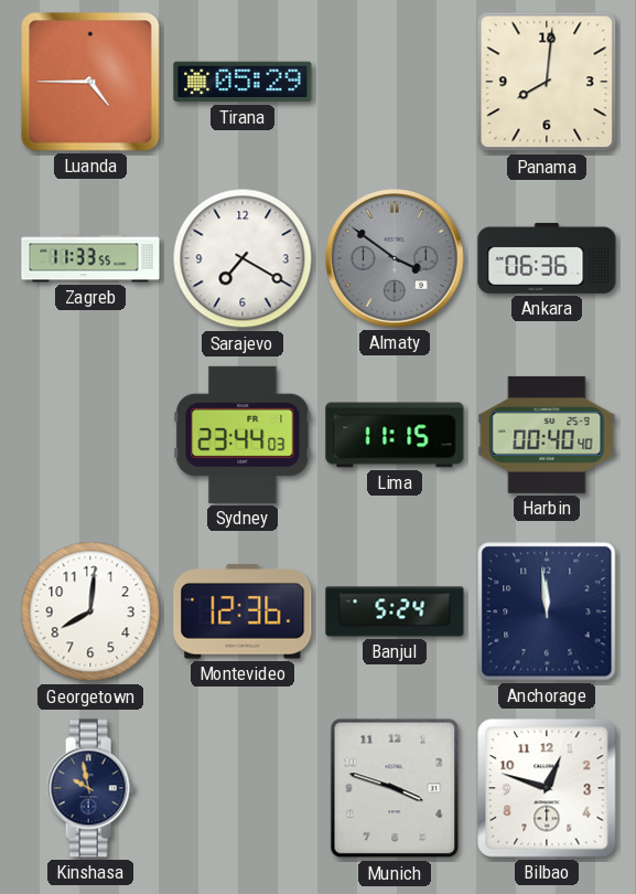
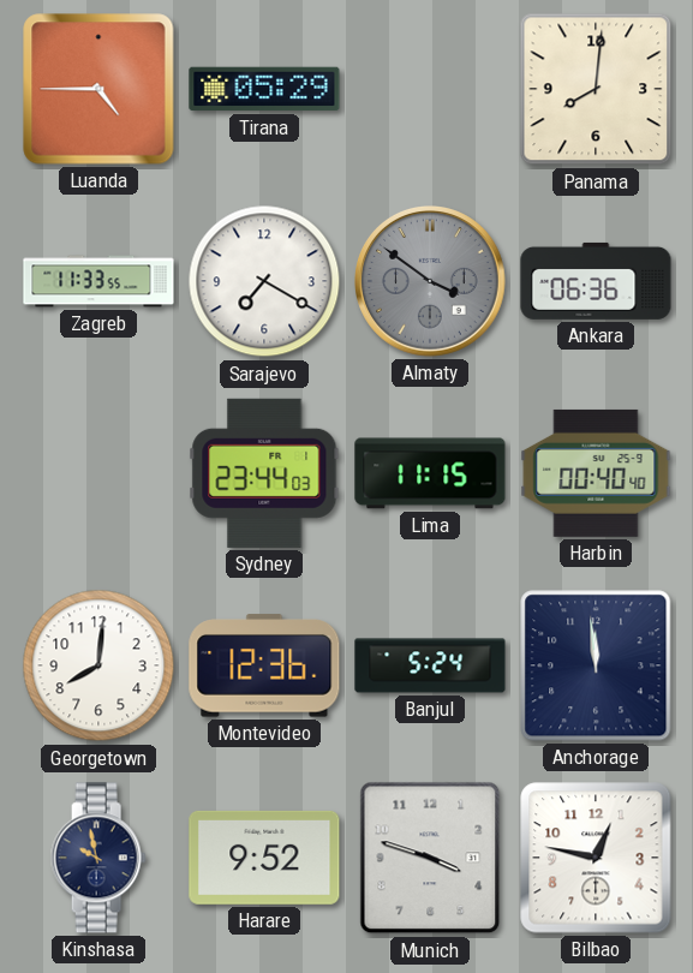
Harare: none -> 9:52 (264, 858)
Bilbao: 12:48 -> 12:47 (596, 858)
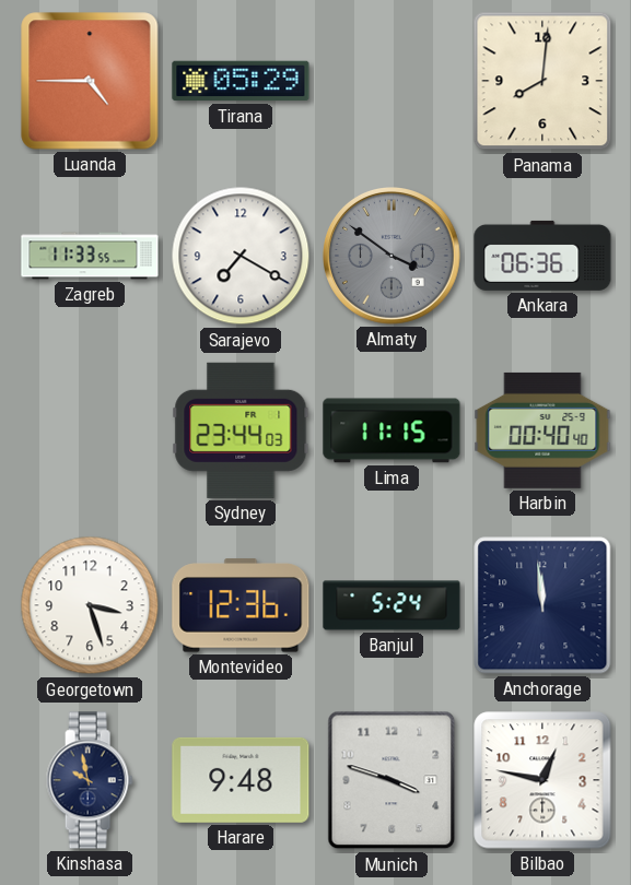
Georgetown: 8:01 -> 3:27 (90, 605)
Harare: 9:52 -> 9:48 (241, 780)
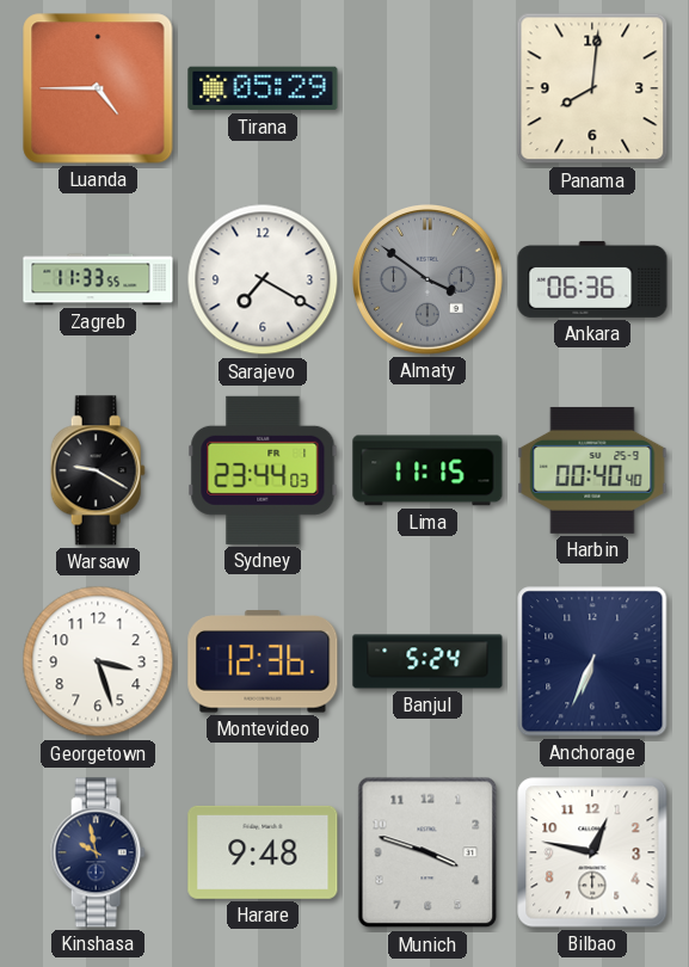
Warsaw: none -> 9:20 (98, 470)
Anchorage: 11:59 -> 6:34 (592, 661)
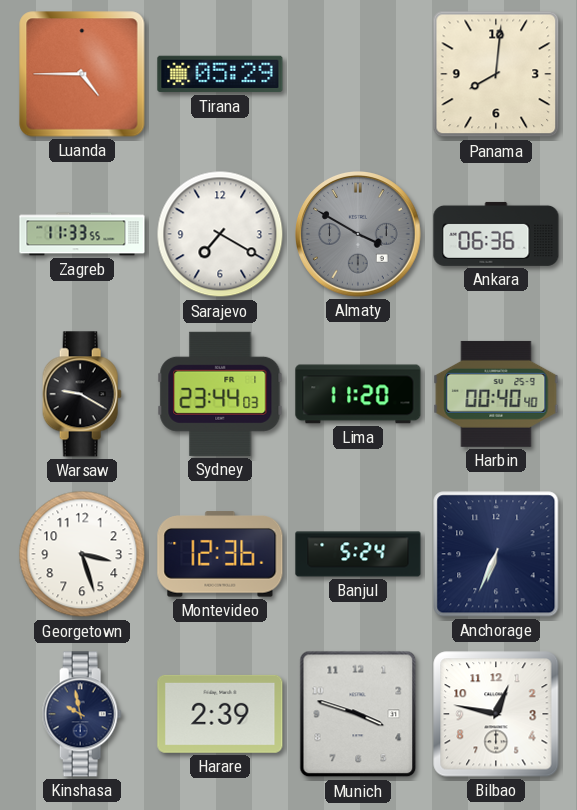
Almaty: 3:51 -> 3:50 (359, 235)
Lima: 11:15 -> 11:20 (358, 394)
Harare: 9:48 -> 2:39 (220, 714)
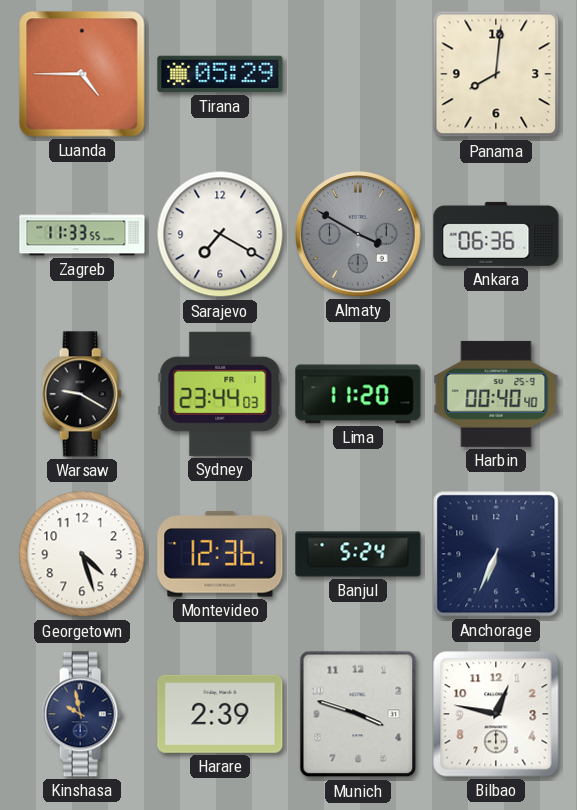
Georgetown: 3:27 -> 4:27 (82, 554)
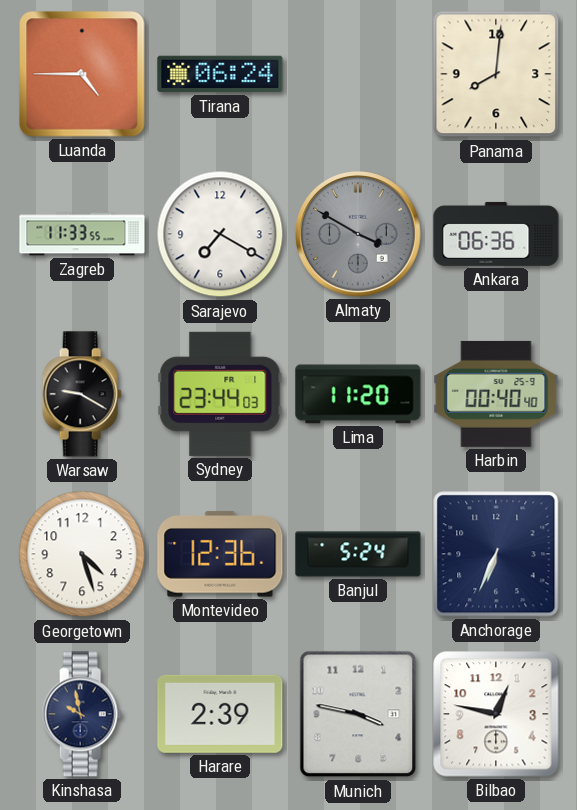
Tirana: 05:29 -> 06:24 (220, 74)
Munich: 3:48 -> 3:47 (358, 714)
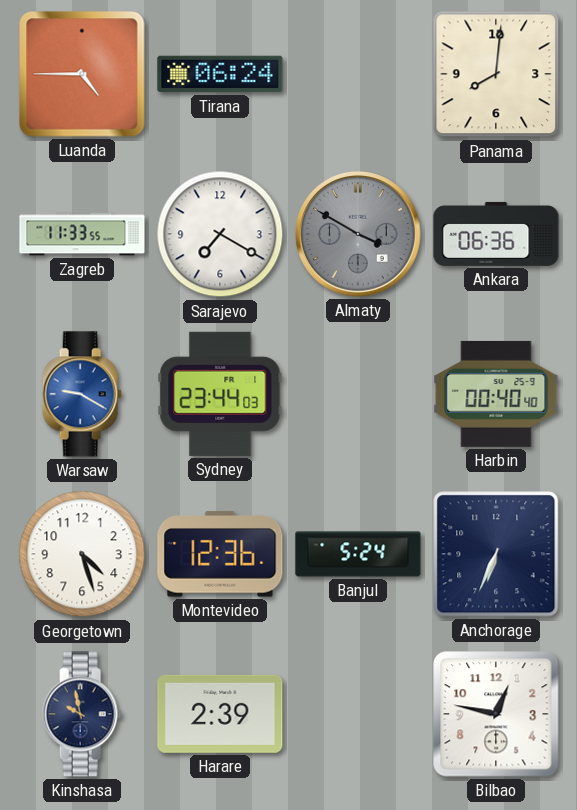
Warsaw dial: black -> blue (82, 394)
Lima: 11:20 -> none (358, 394)
Munich: 3:47 -> none (358, 714)
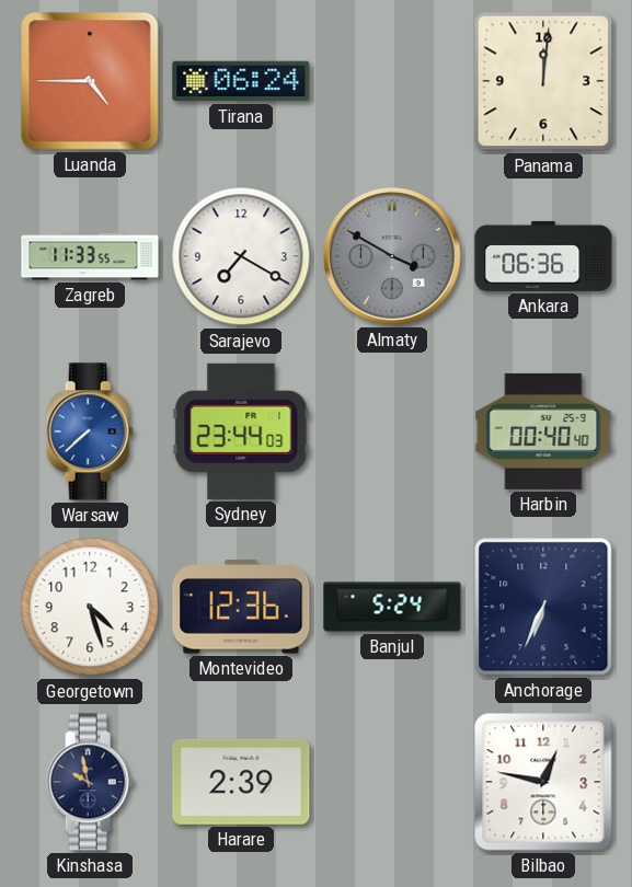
Panama: 8:01 -> 12:01 (543, 81)
Warsaw: 9:20 -> 7:38 (90, 431)
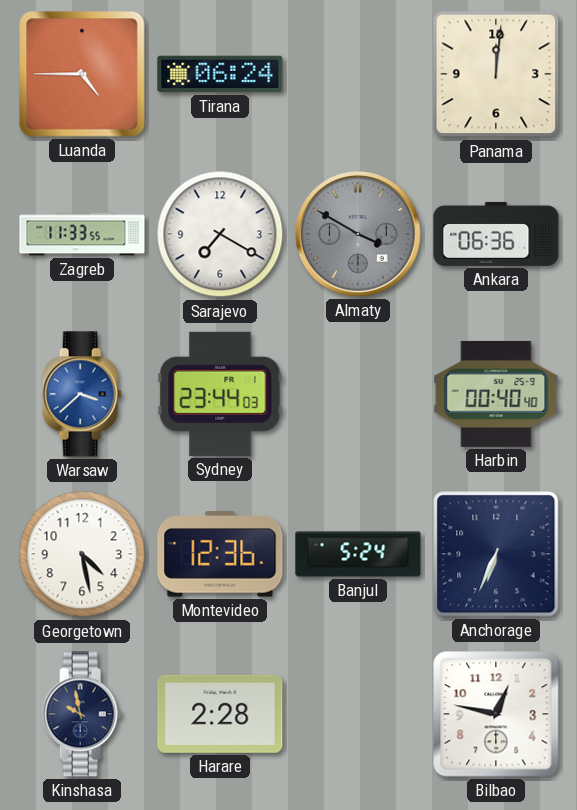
Warsaw: 7:38 -> 3:38 (82, 394)
Georgetown: 4:27 -> 4:28 (82, 554)
Harare: 2:39 -> 2:28 (220, 714)
